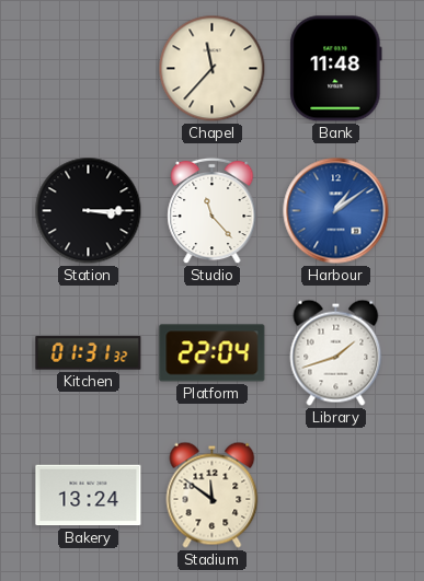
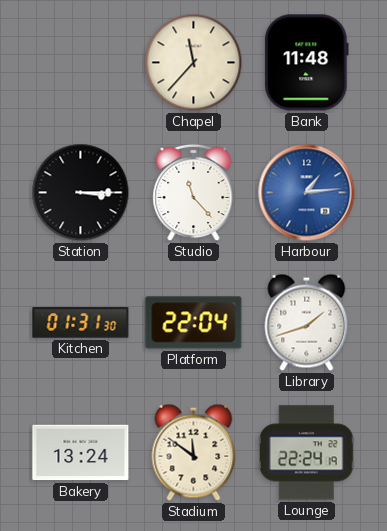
Harbour: 1:09 -> 1:14 (307, 193)
Kitchen: 01:31:32 -> 01:31:30 (81, 323)
Lounge: none -> 22:24 (306, 453)
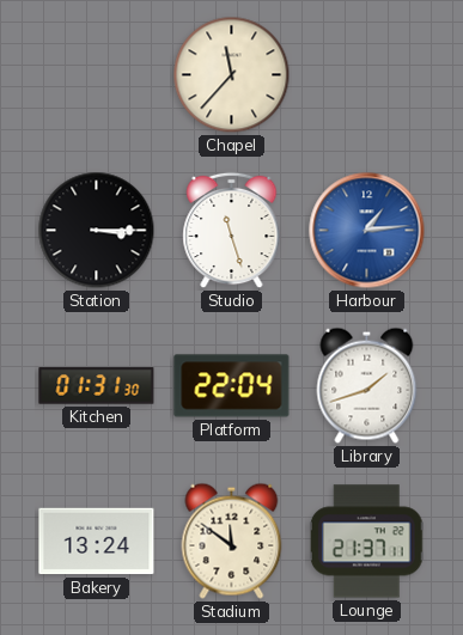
Bank: 11:48 -> none (307, 63)
Studio: 11:23 -> 11:27 (232, 231)
Lounge: 22:24 -> 21:37 (366, 542)
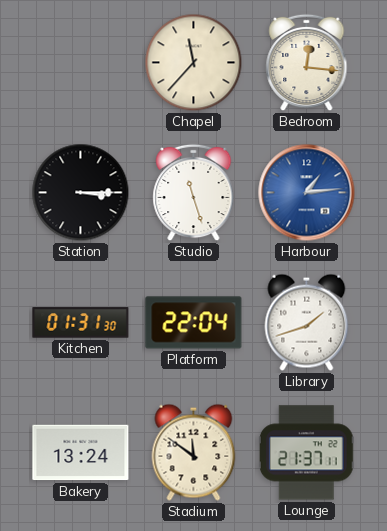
Bedroom: none -> 12:16 (307, 63)
